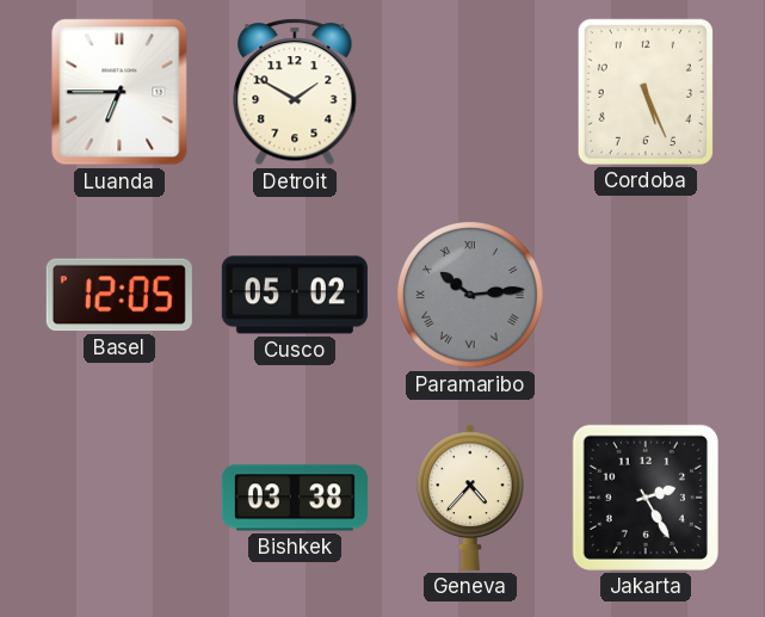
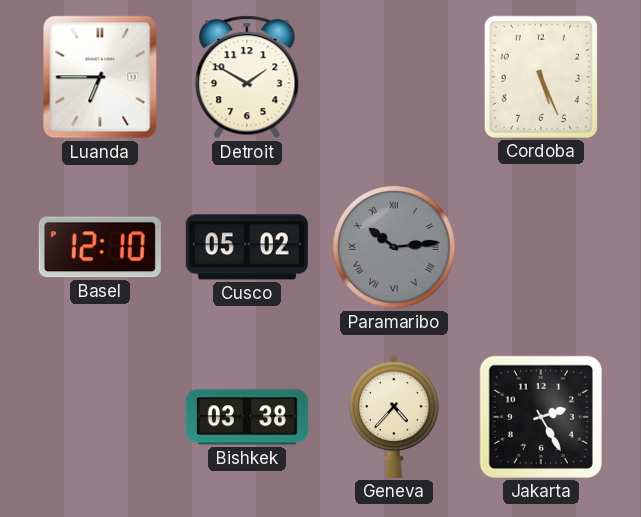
Basel: 12:05 -> 12:10 (100, 247)
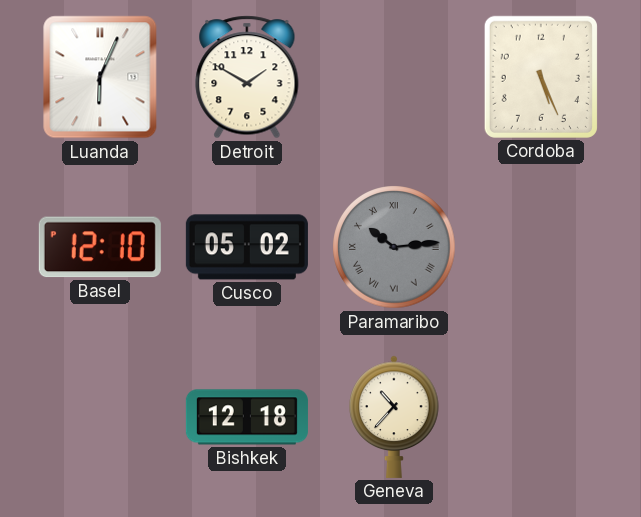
Luanda: 6:45 -> 6:04 (100, 77)
Bishkek: 03:38 -> 12:18 (247, 417)
Geneva: 4:37 -> 10:37 (394, 417)
Jakarta: 2:25 -> none (541, 417)
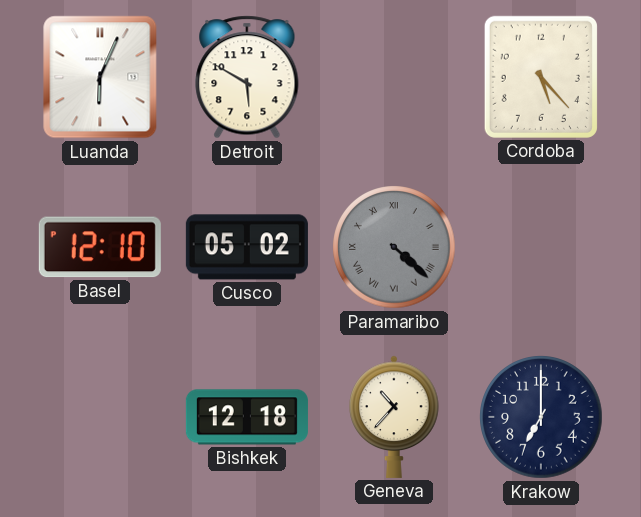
Detroit: 1:50 -> 5:50 (247, 77)
Cordoba: 5:26 -> 5:23 (541, 77)
Paramaribo: 10:14 -> 4:22 (394, 247)
Krakow: none -> 7:00 (541, 417)
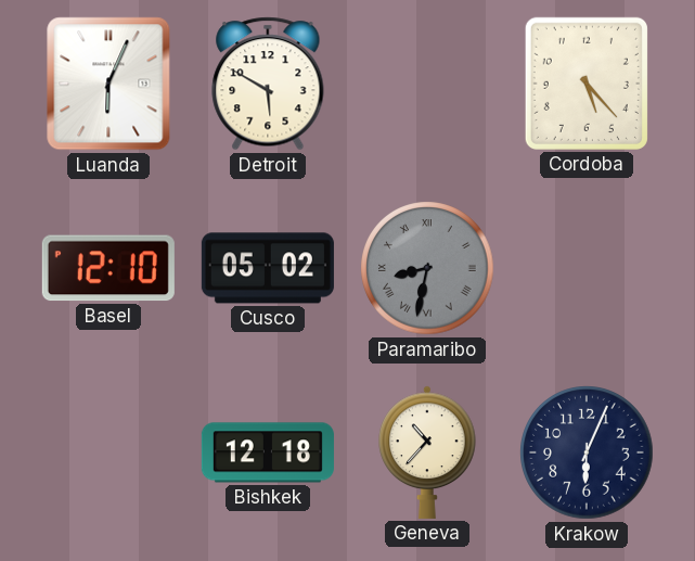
Paramaribo: 4:22 -> 8:32 (427, 268)
Krakow: 7:00 -> 6:04 (587, 452)
